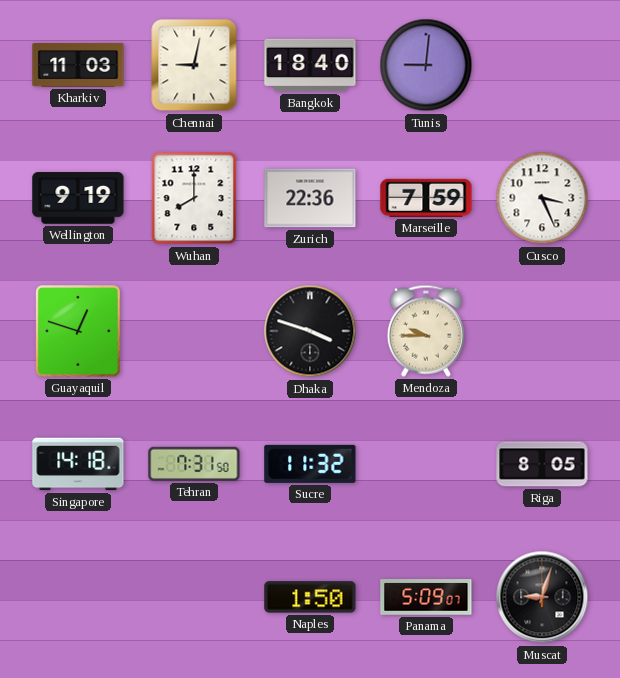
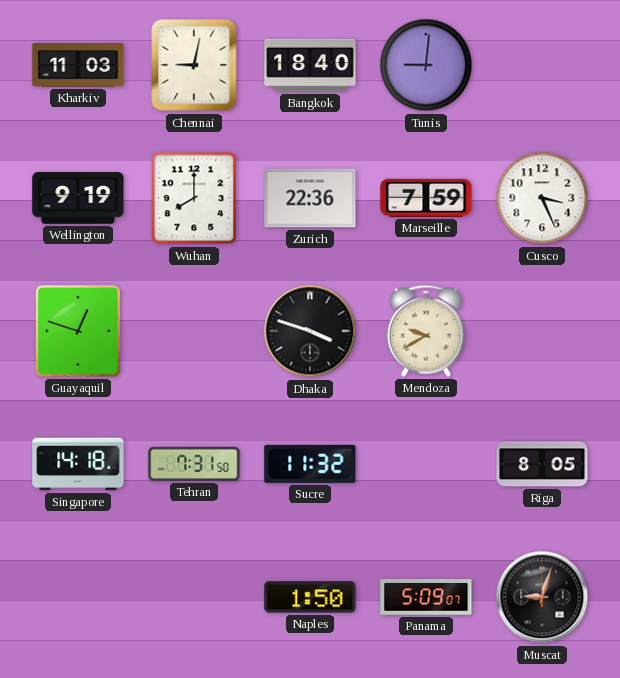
Mendoza: 9:45 -> 9:40 (426, 331)
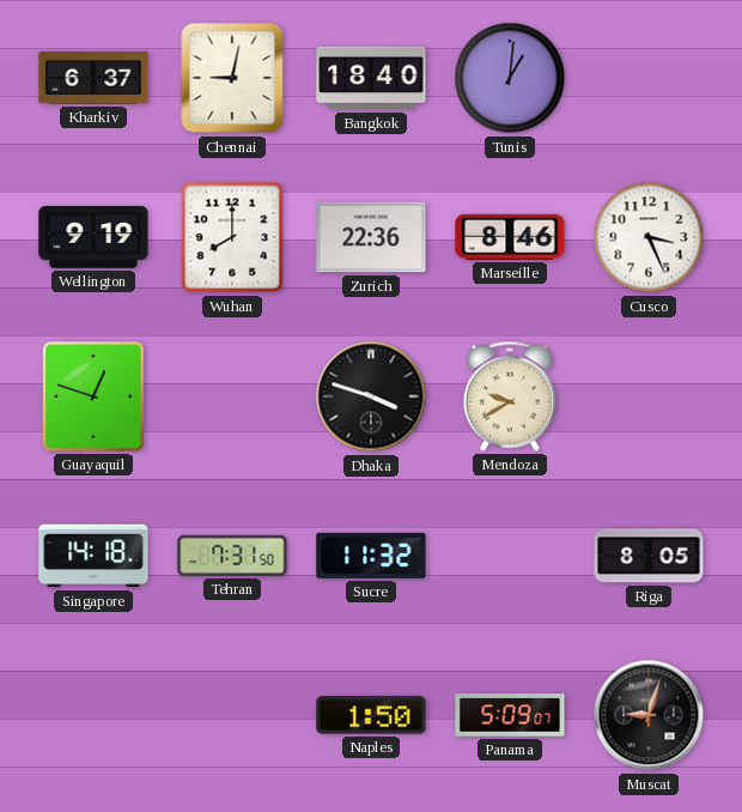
Kharkiv: 11:03 -> 6:37 (93, 78)
Tunis: 9:01 -> 1:01 (510, 78)
Marseille: 7:59 -> 8:46 (510, 237)
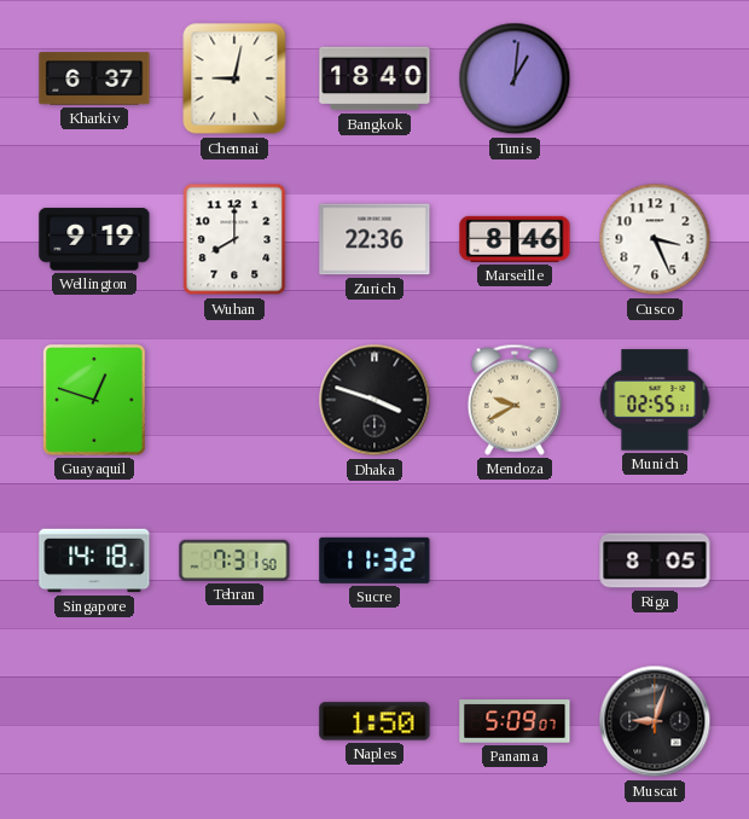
Munich: none -> 02:55 (655, 400)
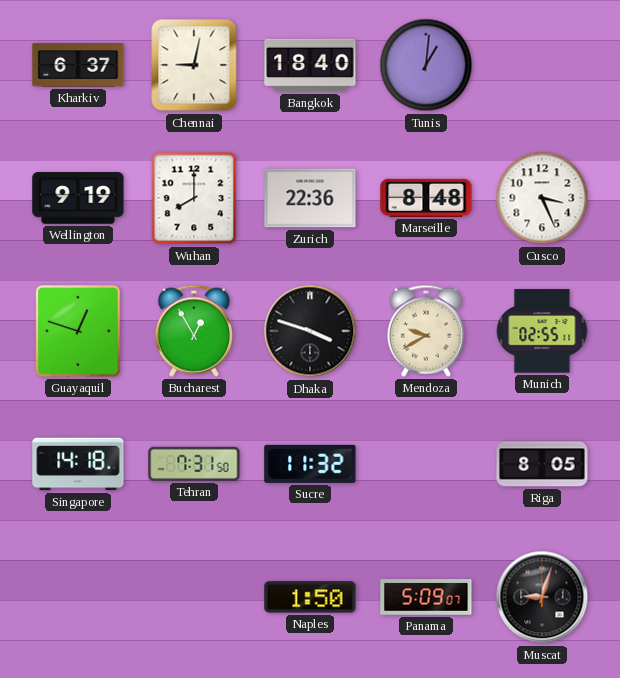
Marseille: 8:46 -> 8:48 (426, 198)
Bucharest: none -> 12:55 (194, 331)
